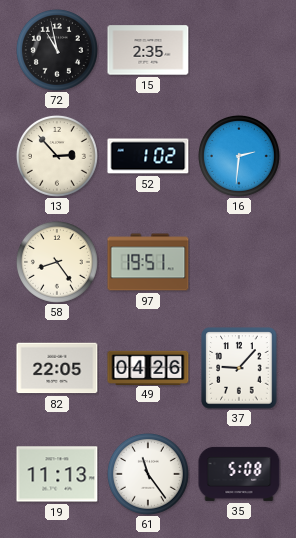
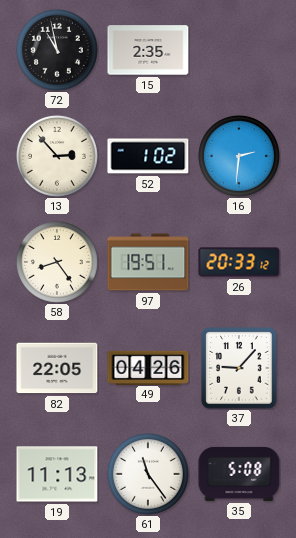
26: none -> 20:33 (239, 262)
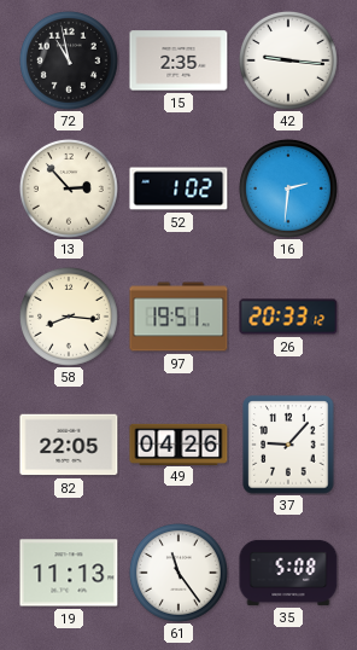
42: none -> 9:16 (288, 60)
58: 8:24 -> 8:16 (69, 317)
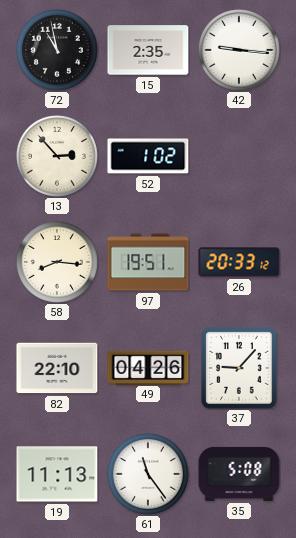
16: 2:31 -> none (288, 188)
82: 22:05 -> 22:10 (57, 368)
